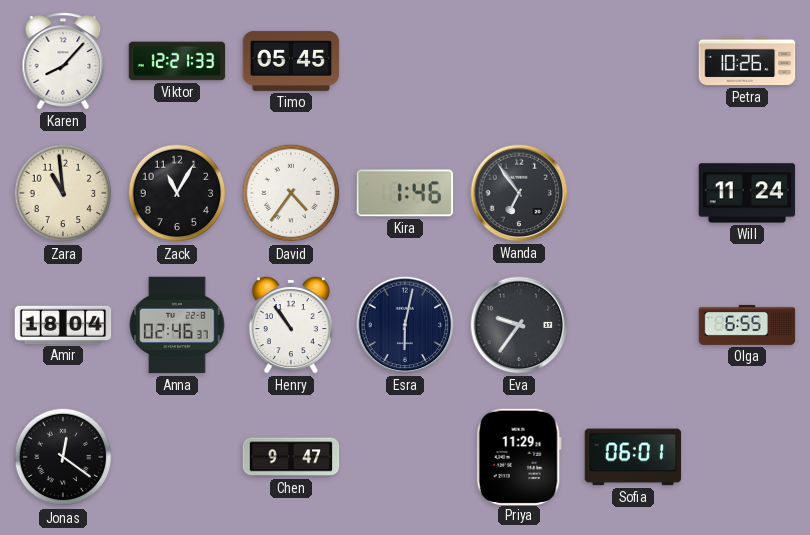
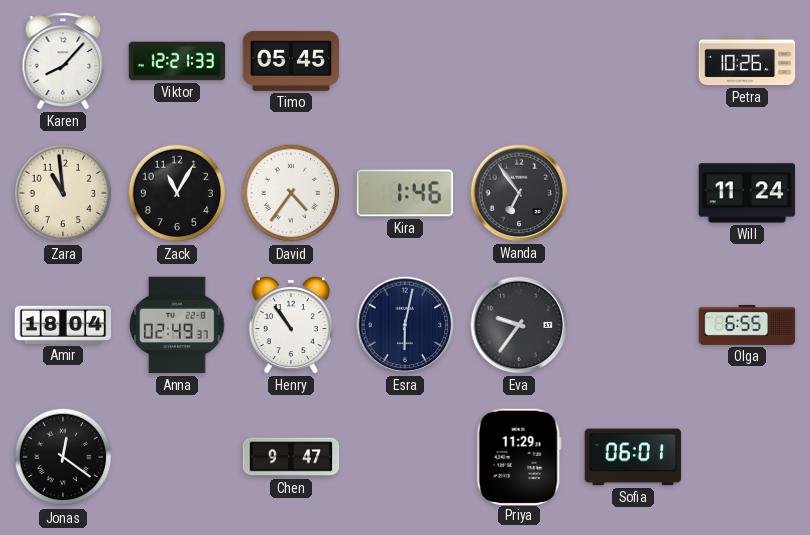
Anna: 02:46 -> 02:49 (177, 325)
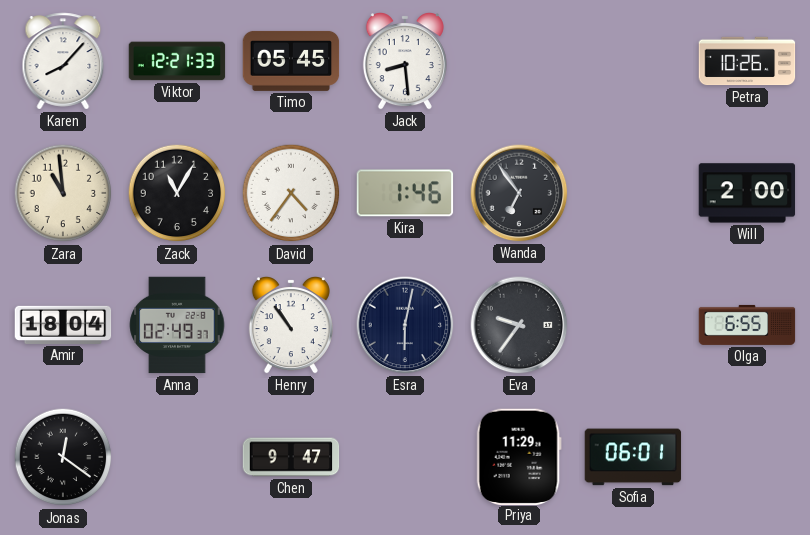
Jack: none -> 8:29 (405, 62)
Will: 11:24 -> 2:00 (747, 193)
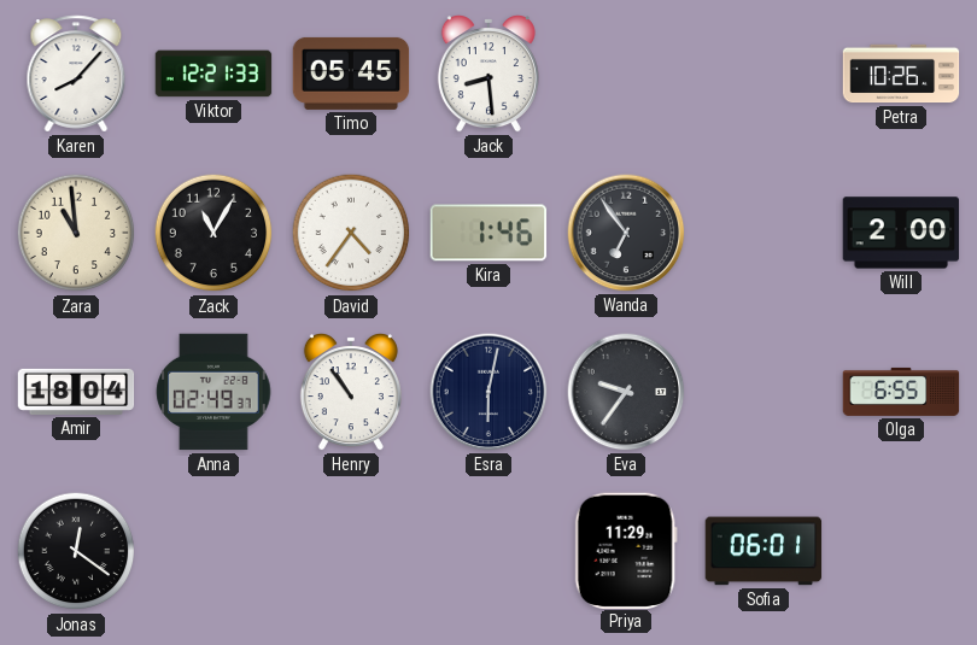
Chen: 9:47 -> none (291, 457)
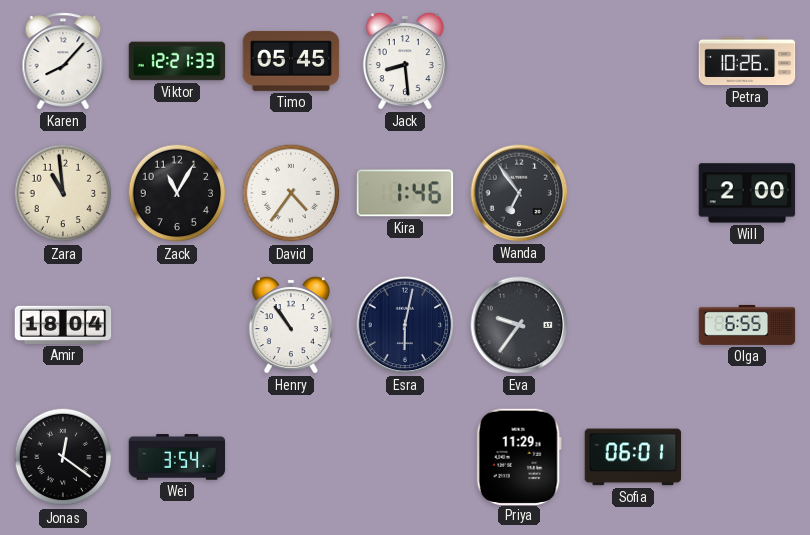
Anna: 02:49 -> none (213, 392)
Wei: none -> 3:54 (177, 457)
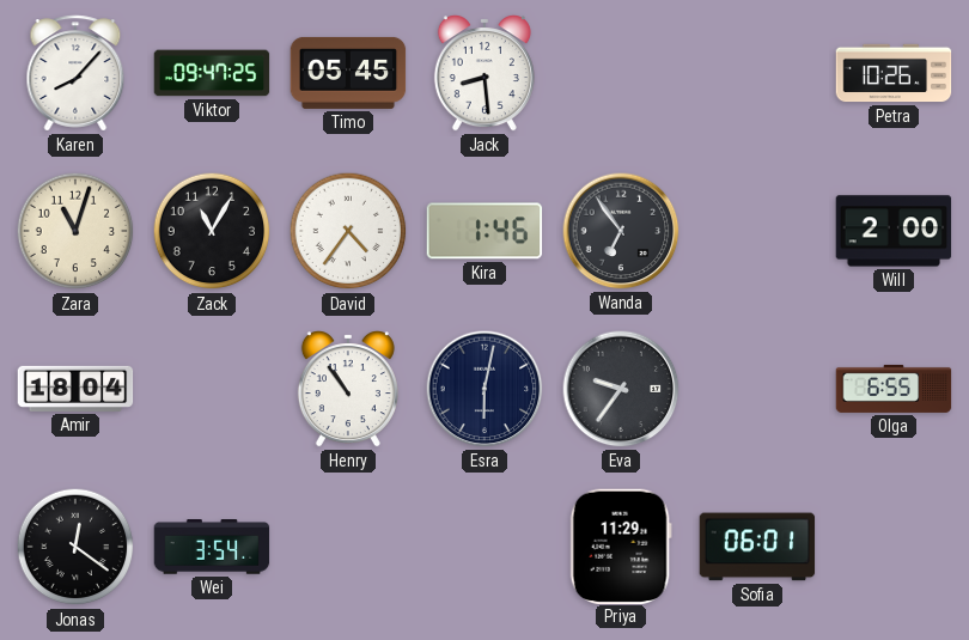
Viktor: 12:21 -> 09:47 (212, 73)
Zara: 10:59 -> 11:03 (75, 231)
